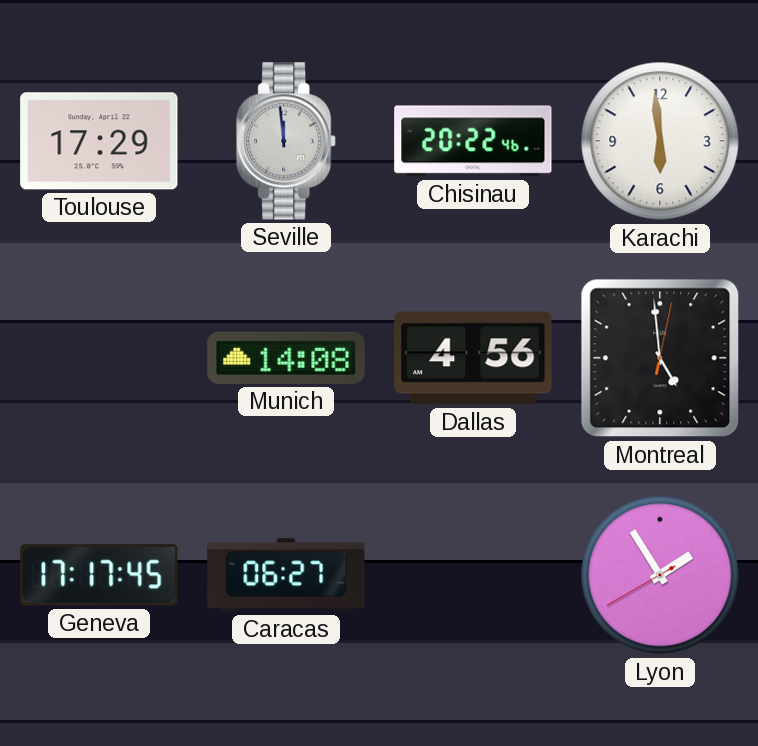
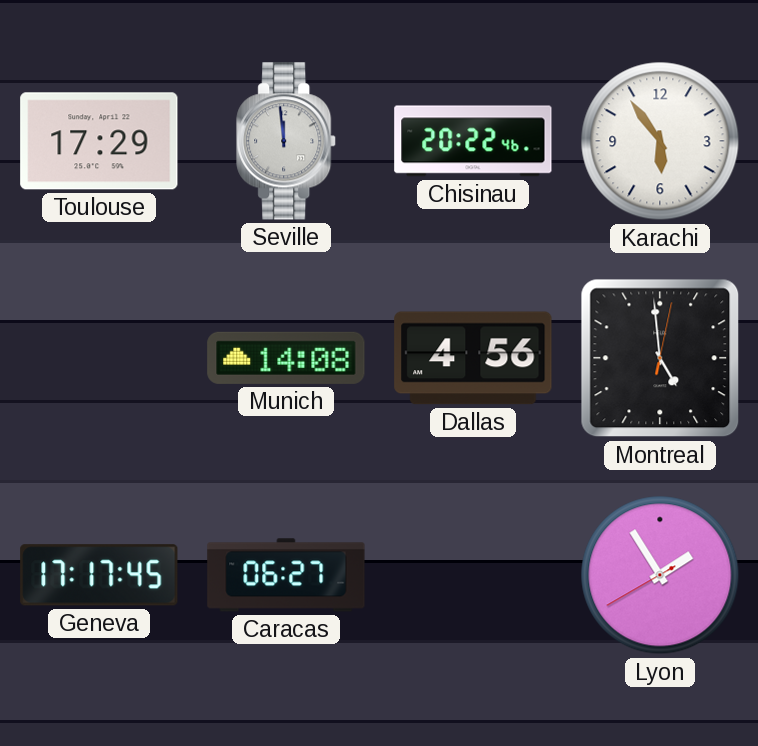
Karachi: 5:59 -> 5:54 (660, 141)
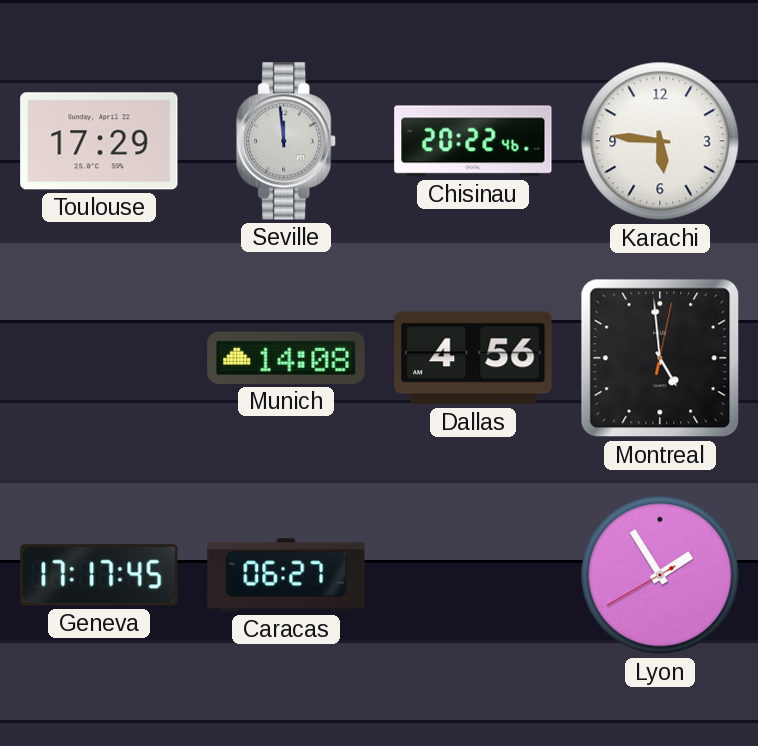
Karachi: 5:54 -> 5:46 (660, 141)
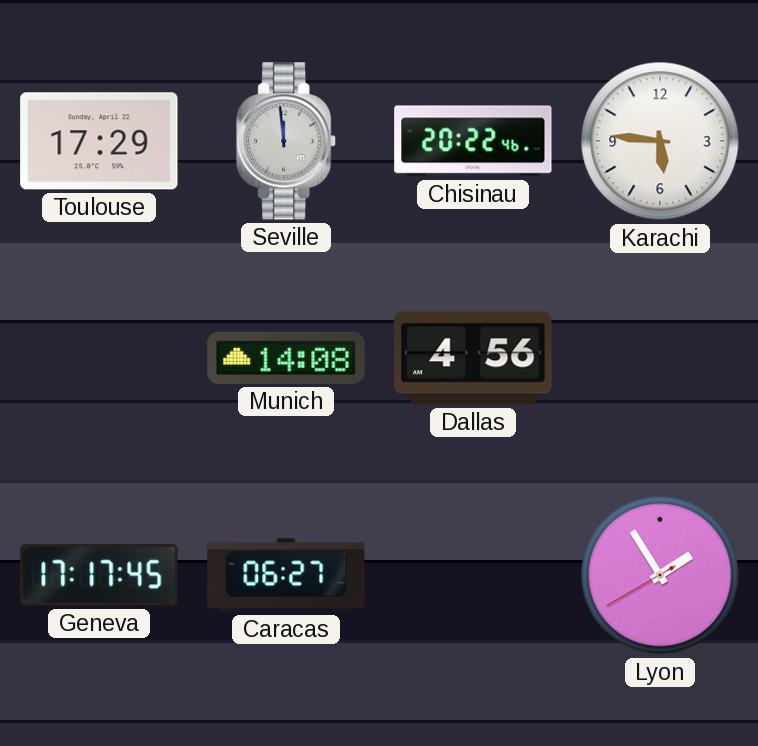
Montreal: 4:59 -> none (660, 358)
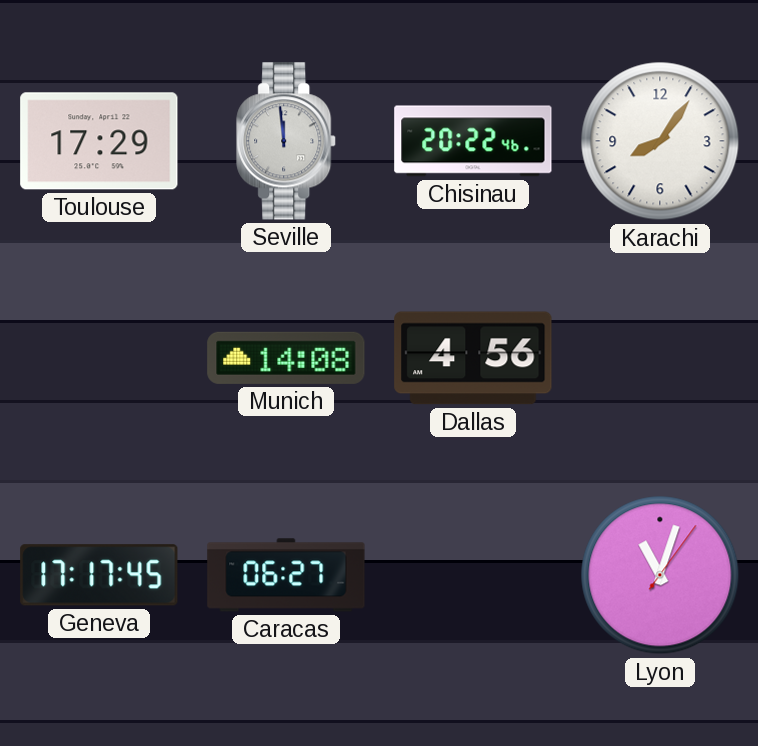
Karachi: 5:46 -> 8:06 (660, 141)
Lyon: 1:54 -> 11:03 (660, 575)
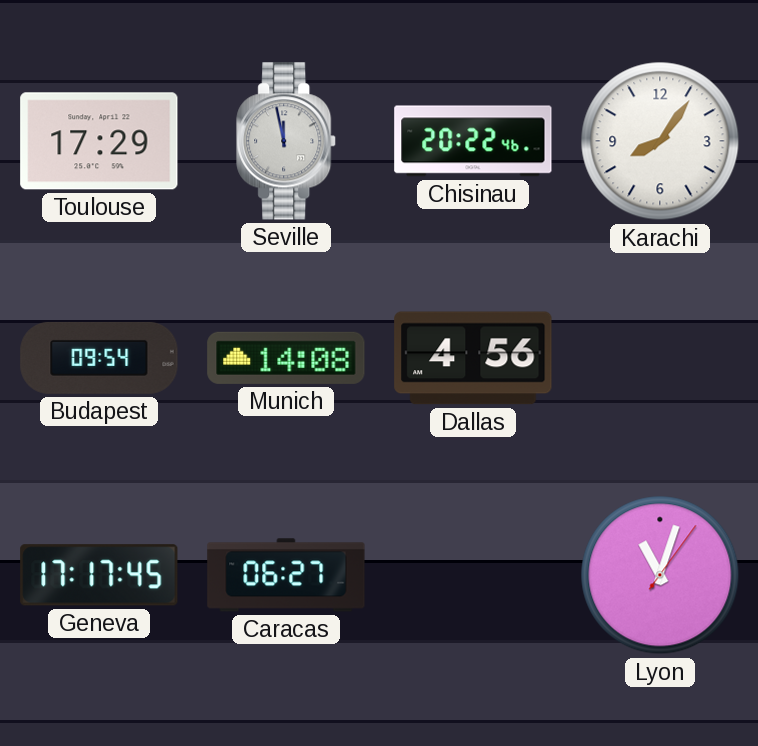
Seville: 11:59 -> 11:58 (287, 141)
Budapest: none -> 09:54 (99, 358)
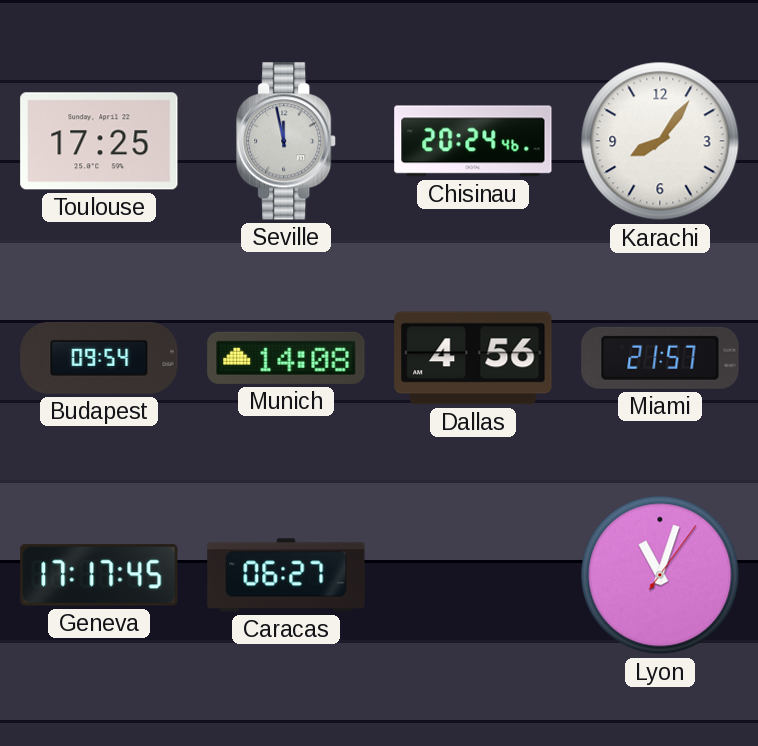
Toulouse: 17:29 -> 17:25 (99, 141)
Chisinau: 20:22 -> 20:24 (473, 141)
Miami: none -> 21:57 (660, 358)
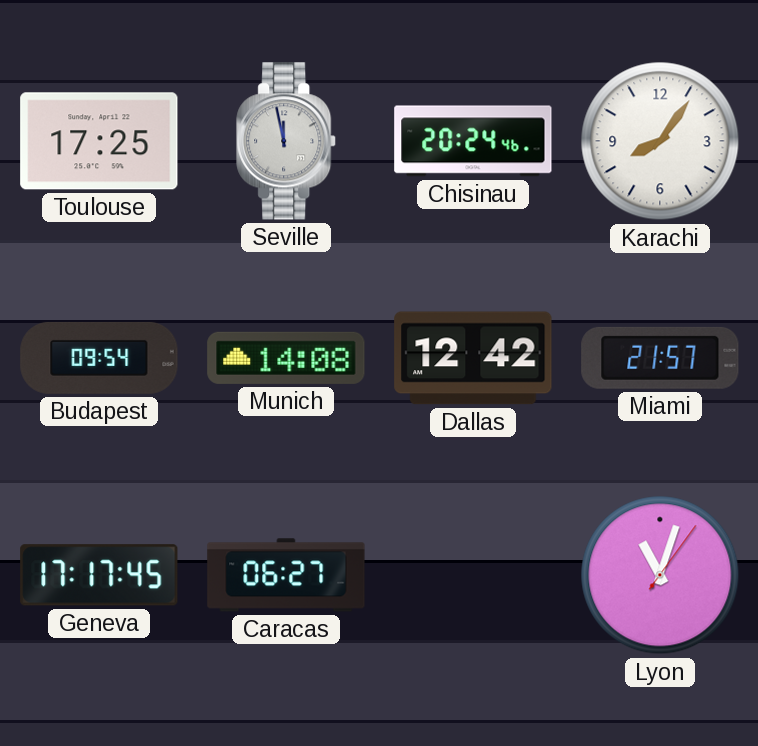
Dallas: 4:56 -> 12:42 (473, 358)
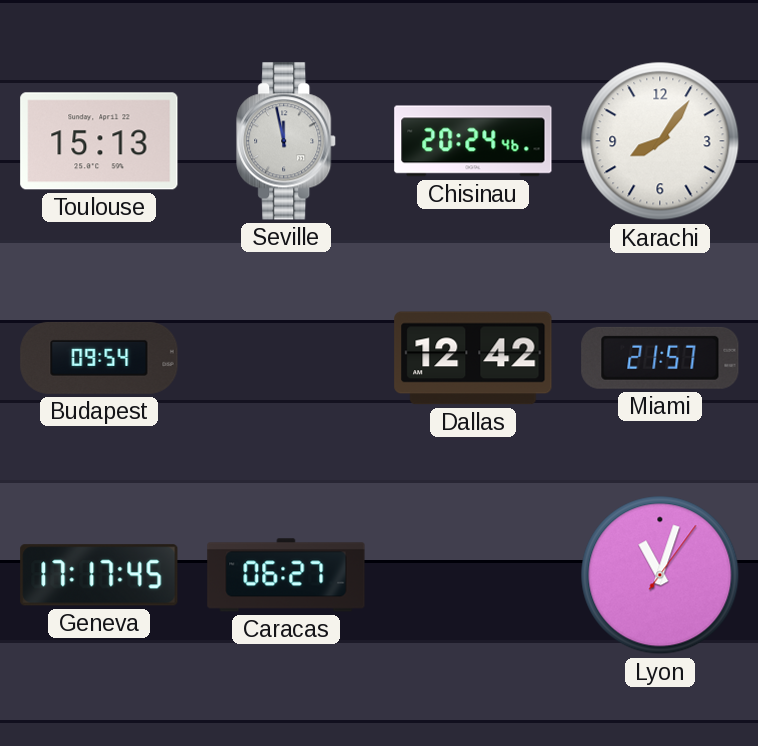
Toulouse: 17:25 -> 15:13 (99, 141)
Munich: 14:08 -> none (286, 358)
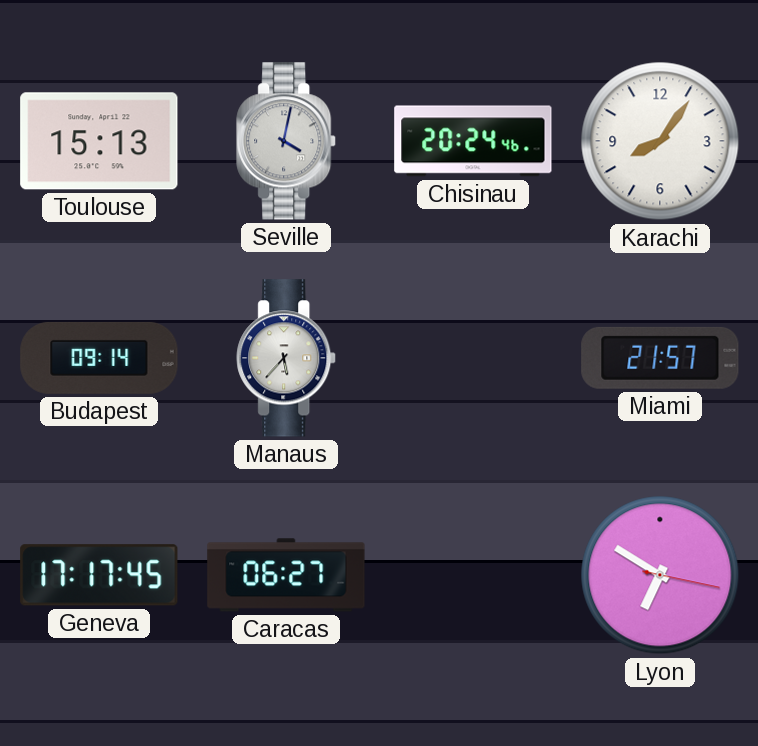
Seville: 11:58 -> 4:02 (287, 141)
Budapest: 09:54 -> 09:14 (99, 358)
Manaus: none -> 5:37 (287, 358)
Dallas: 12:42 -> none (473, 358)
Lyon: 11:03 -> 6:50 (660, 575)
